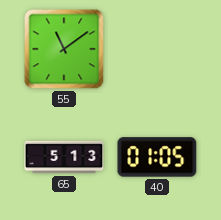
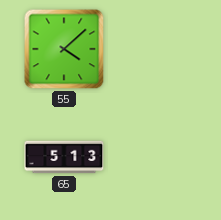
55: 11:09 -> 4:08 (64, 49)
40: 01:05 -> none (157, 157)
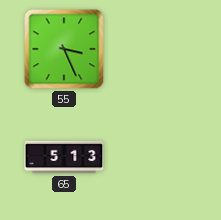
55: 4:08 -> 3:26 (64, 49)
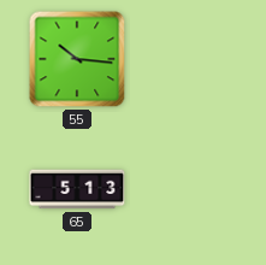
55: 3:26 -> 10:16 (77, 59)
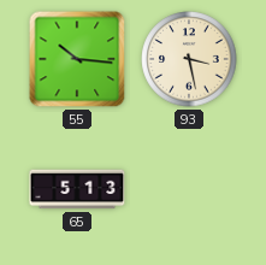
93: none -> 3:28 (189, 59)
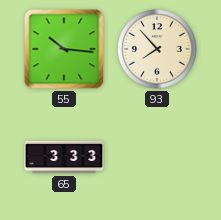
93: 3:28 -> 7:53 (157, 49)
65: 5:13 -> 3:33 (64, 157)
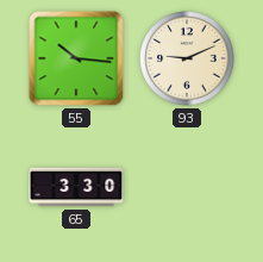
93: 7:53 -> 9:11 (187, 58)
65: 3:33 -> 3:30 (76, 187)
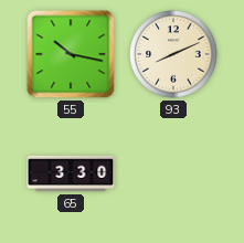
55: 10:16 -> 10:17 (71, 54)
93: 9:11 -> 8:11 (173, 54)
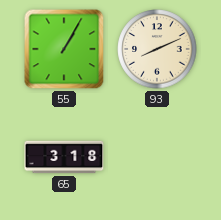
55: 10:17 -> 1:05 (64, 49)
65: 3:30 -> 3:18 (64, 157)
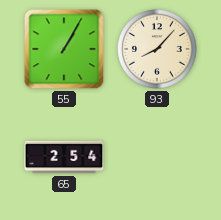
93: 8:11 -> 8:07 (157, 49)
65: 3:18 -> 2:54 (64, 157)
